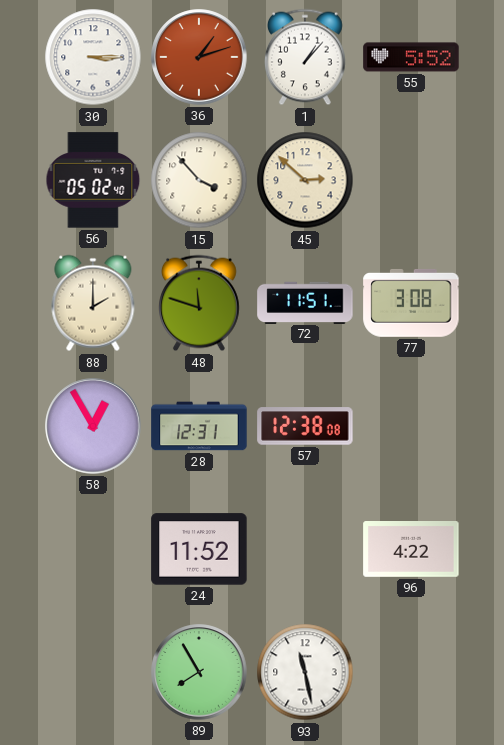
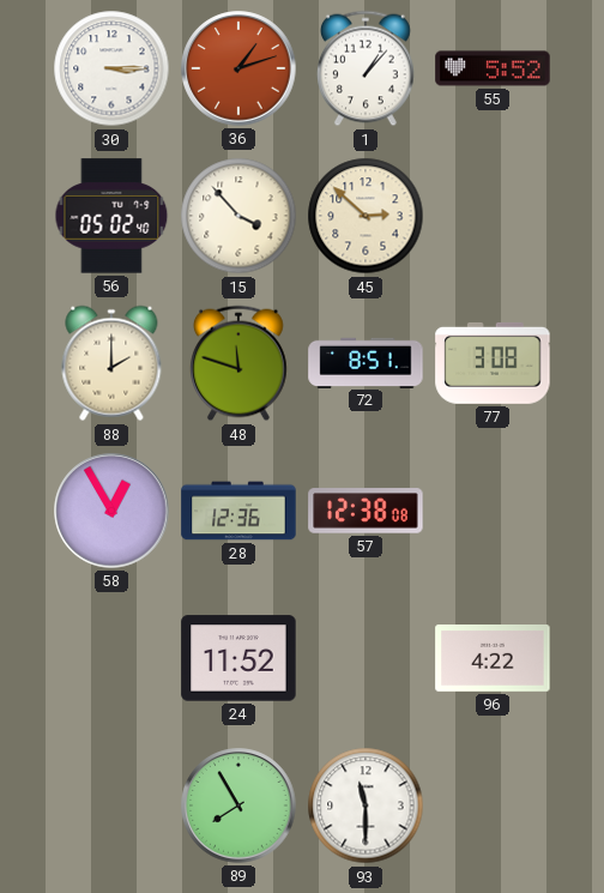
72: 11:51 -> 8:51 (366, 362)
28: 12:31 -> 12:36 (238, 511)
93: 11:28 -> 11:30 (366, 805)
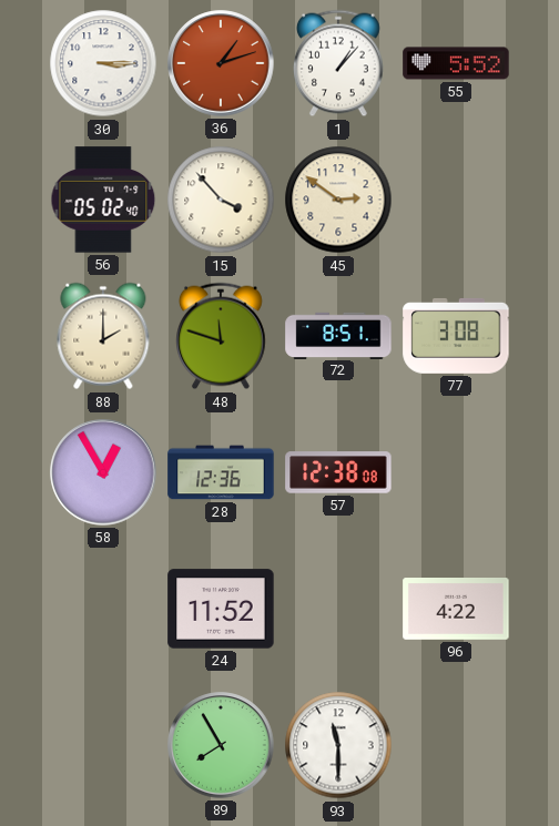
45: 2:52 -> 2:51 (338, 200)
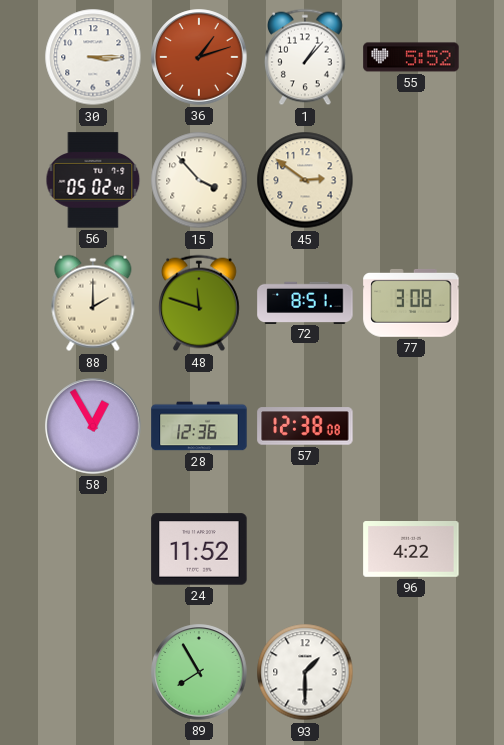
93: 11:30 -> 1:30 (305, 672)
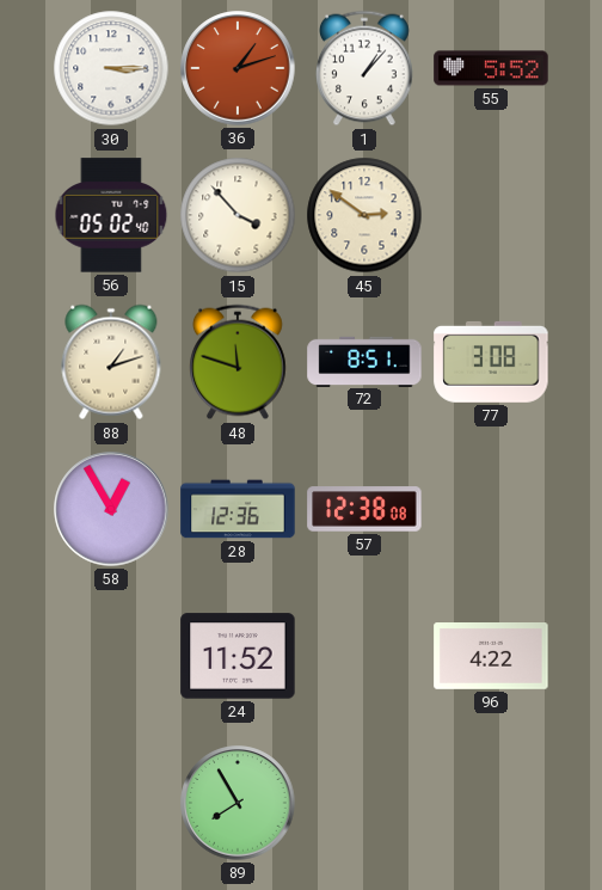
88: 2:00 -> 1:12 (111, 362)
93: 1:30 -> none (305, 672)
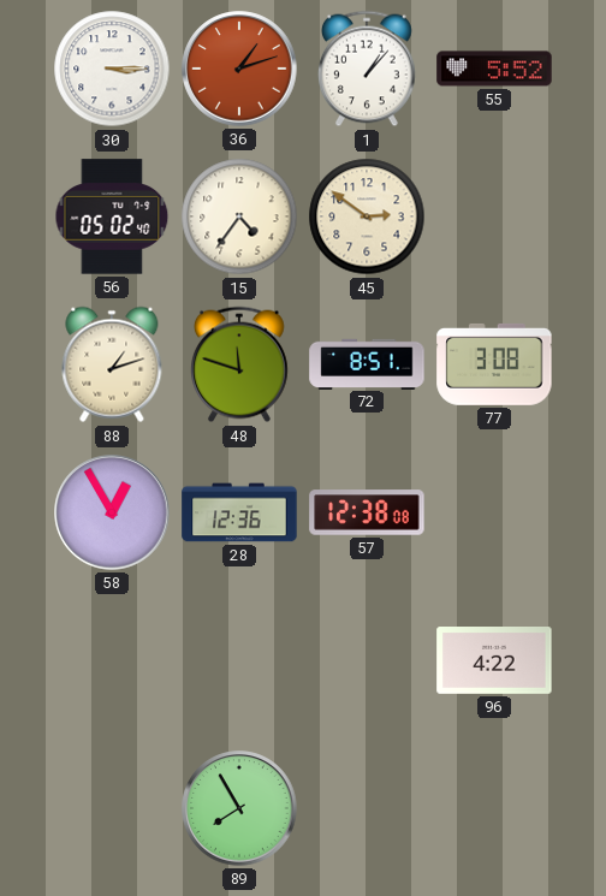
15: 3:53 -> 4:36 (239, 216)
24: 11:52 -> none (238, 656)
